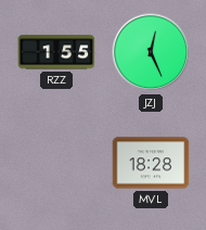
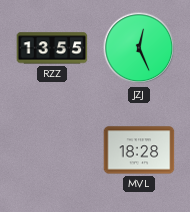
RZZ: 1:55 -> 13:55 (52, 48)
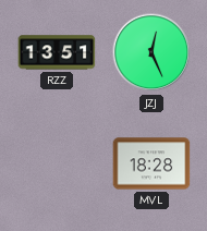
RZZ: 13:55 -> 13:51 (57, 52)
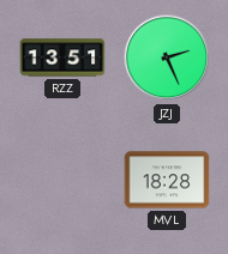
JZJ: 12:26 -> 2:26 (167, 58)
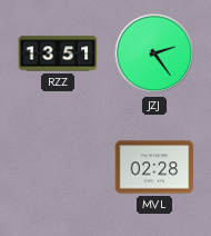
JZJ: 2:26 -> 2:24 (154, 53)
MVL: 18:28 -> 02:28 (154, 167)
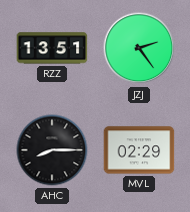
AHC: none -> 8:15 (52, 150)
MVL: 02:28 -> 02:29 (139, 150)
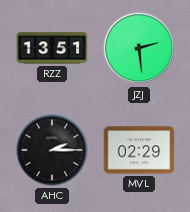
JZJ: 2:24 -> 2:29 (139, 48)
AHC: 8:15 -> 2:15 (52, 150)
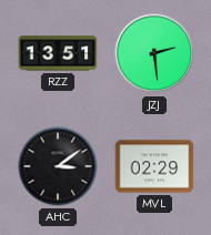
AHC: 2:15 -> 3:09 (58, 166)
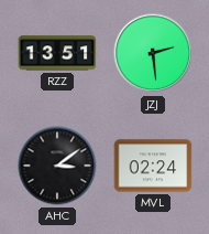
MVL: 02:29 -> 02:24 (153, 166)
